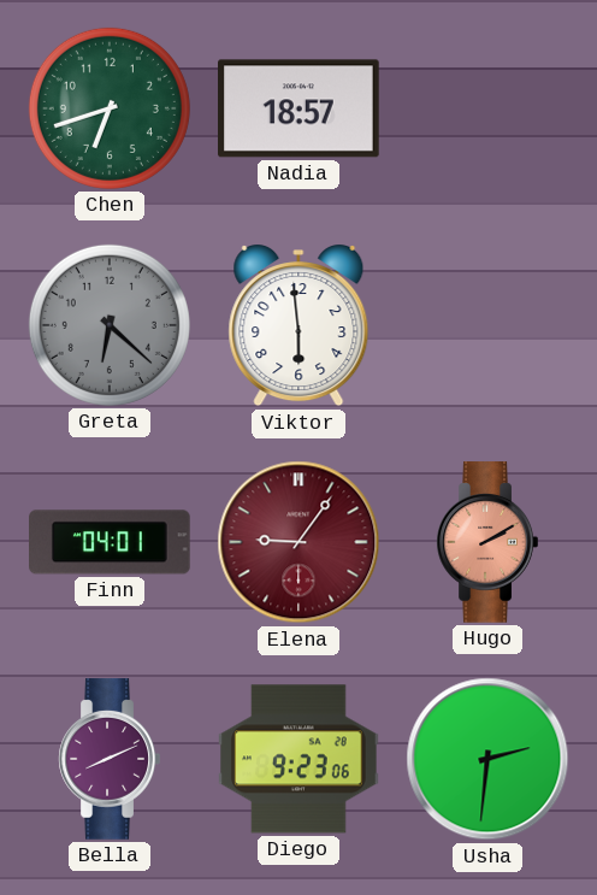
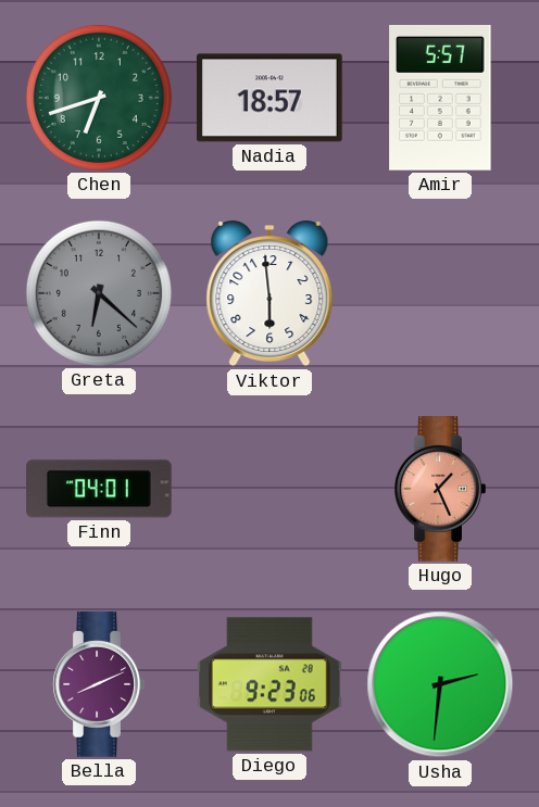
Amir: none -> 5:57 (440, 98)
Elena: 9:06 -> none (298, 542)
Hugo: 2:10 -> 1:26 (440, 489)
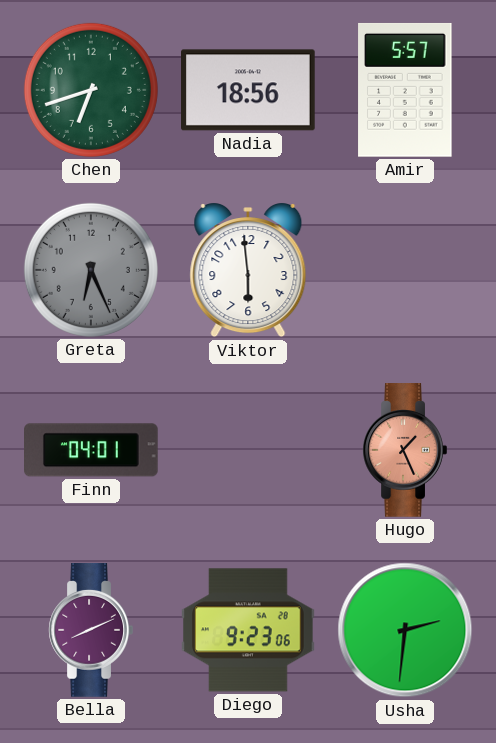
Nadia: 18:57 -> 18:56 (249, 90)
Greta: 6:22 -> 6:26 (91, 270)
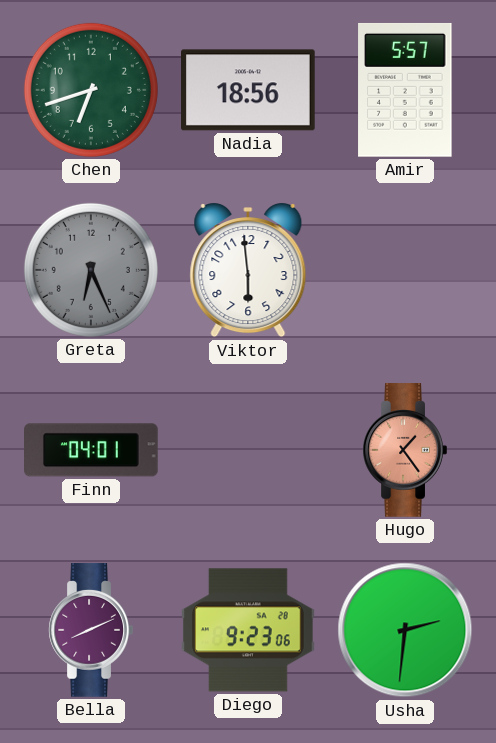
Hugo: 1:26 -> 1:24 (405, 450)
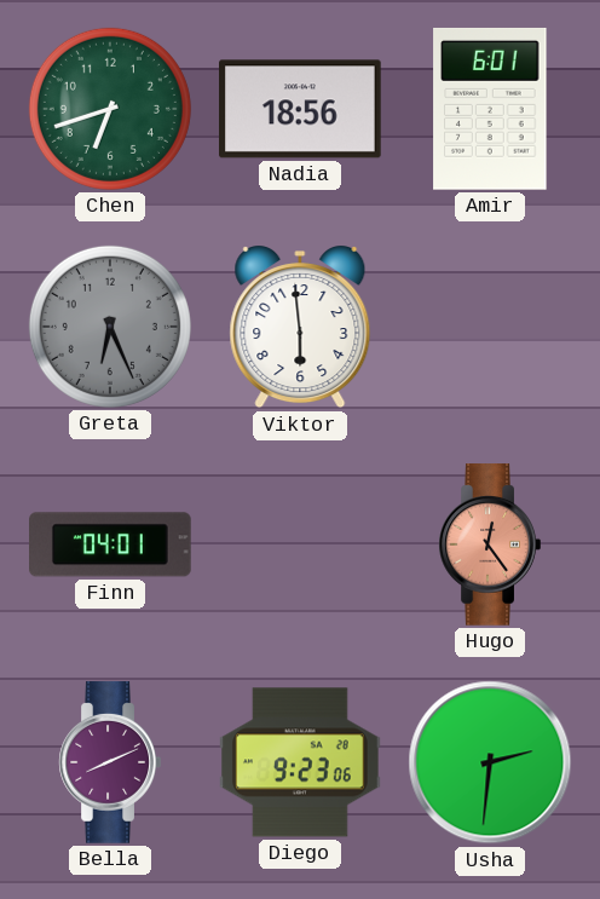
Amir: 5:57 -> 6:01 (490, 109)
Hugo: 1:24 -> 12:24 (490, 544)
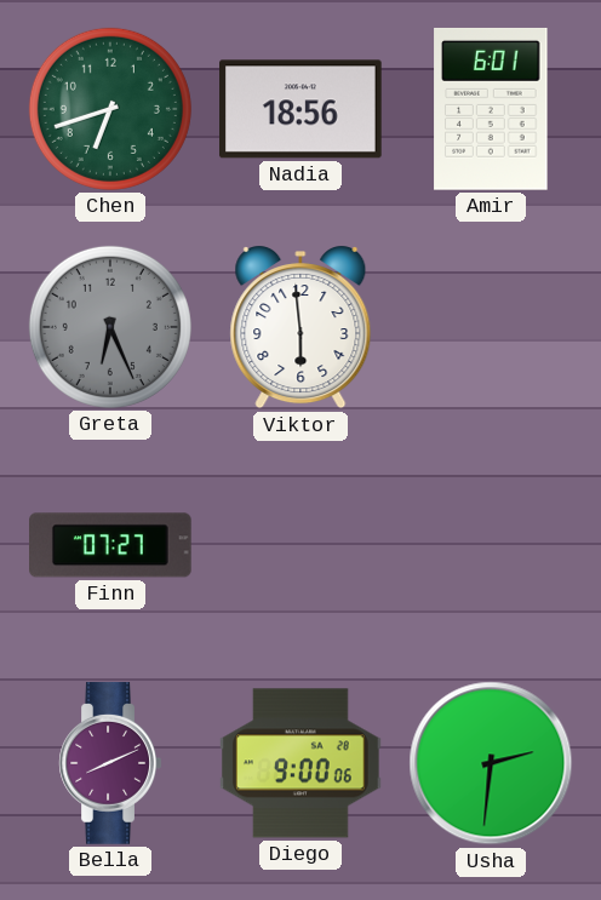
Finn: 04:01 -> 07:27 (111, 545)
Hugo: 12:24 -> none (490, 544)
Diego: 9:23 -> 9:00 (302, 763)
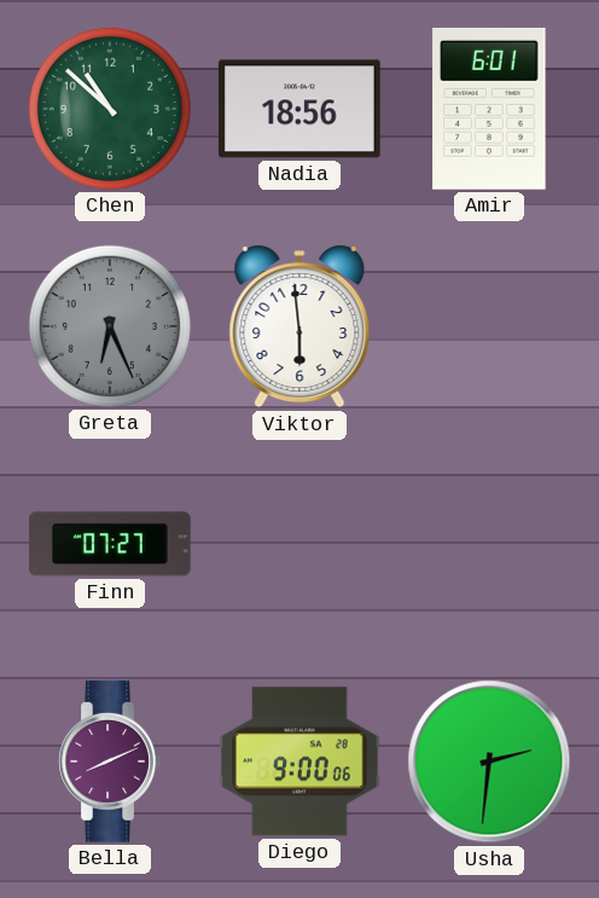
Chen: 6:42 -> 10:52 (110, 109)
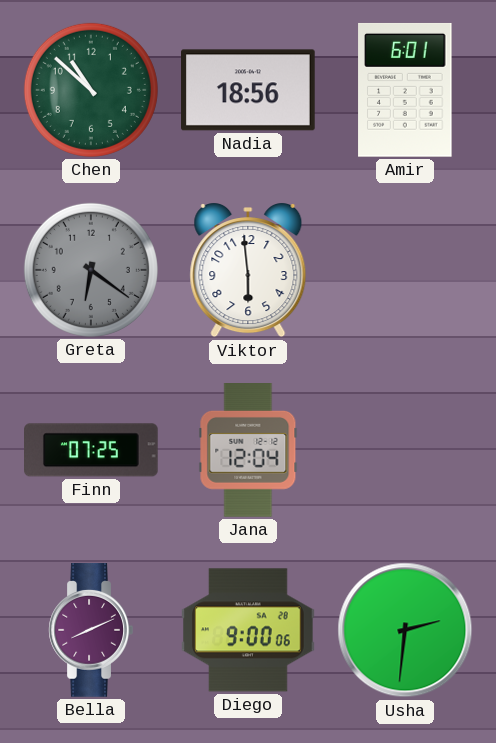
Greta: 6:26 -> 6:21 (91, 270)
Finn: 07:27 -> 07:25 (92, 450)
Jana: none -> 12:04 (248, 450)
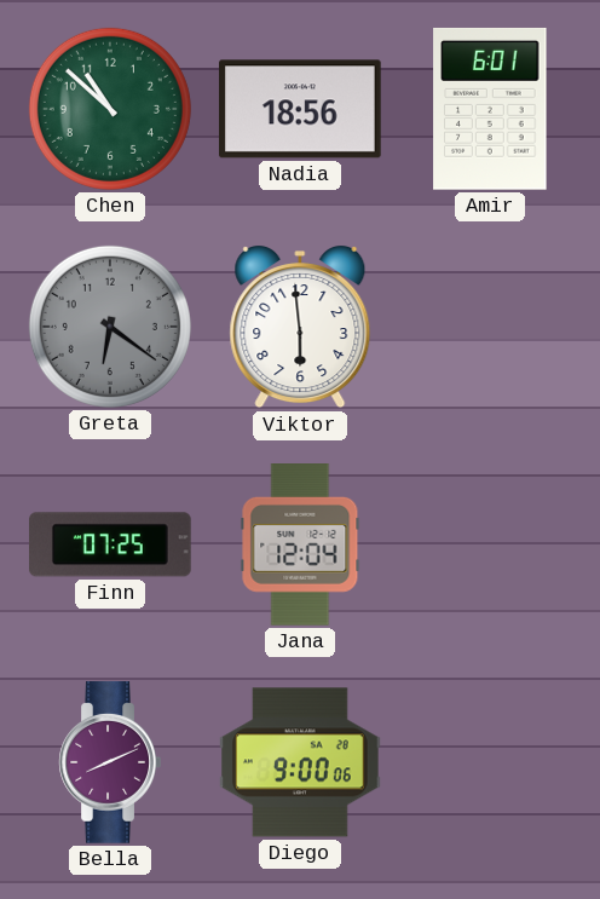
Usha: 2:31 -> none (405, 630)
